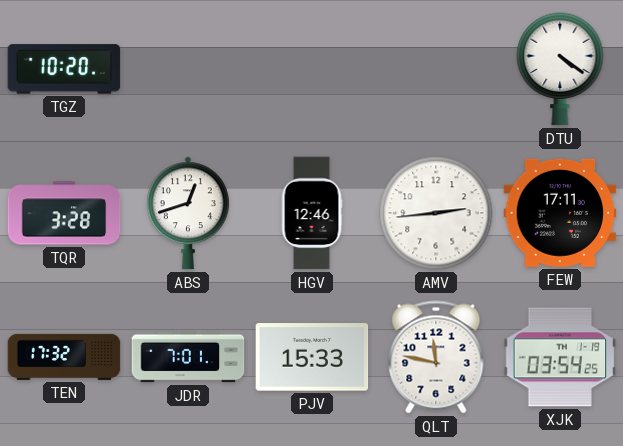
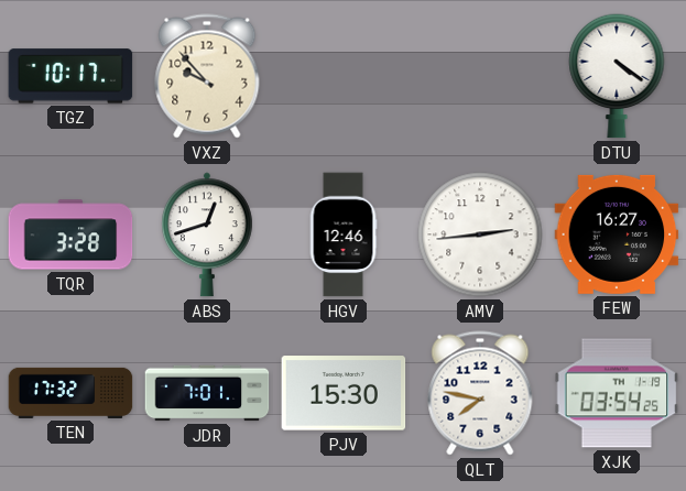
TGZ: 10:20 -> 10:17 (70, 76)
VXZ: none -> 9:53 (207, 76)
FEW: 17:11 -> 16:27 (617, 234)
PJV: 15:33 -> 15:30 (344, 393)
QLT: 11:47 -> 7:47 (480, 393)
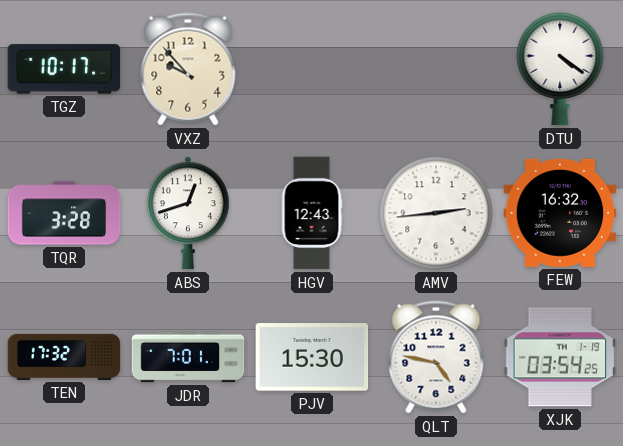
HGV: 12:46 -> 12:43 (312, 213)
FEW: 16:27 -> 16:32 (560, 213)
QLT: 7:47 -> 4:47 (436, 357)
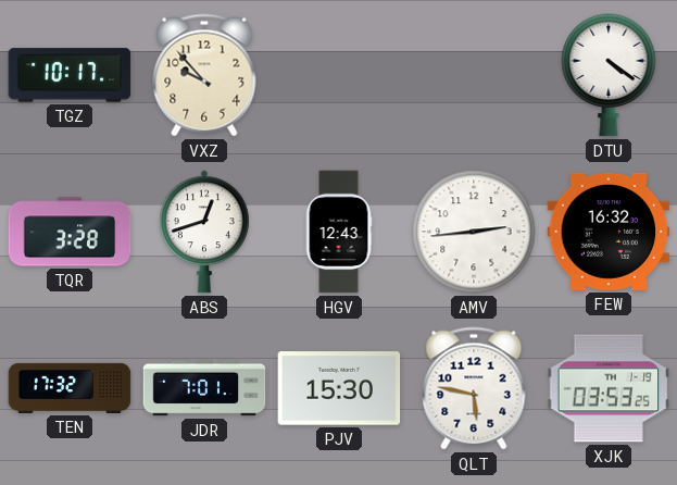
QLT: 4:47 -> 5:47 (474, 388)
XJK: 03:54 -> 03:53 (609, 388)
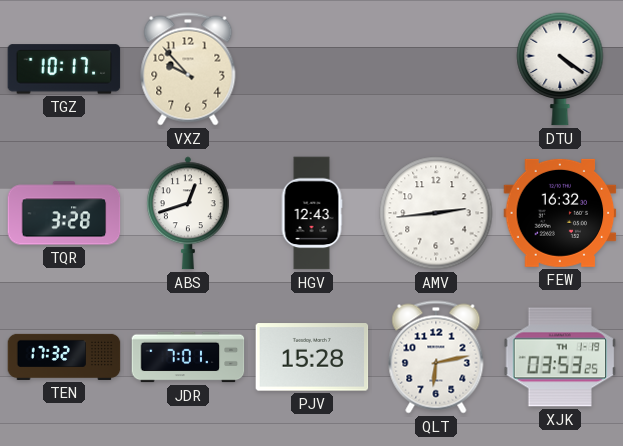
PJV: 15:30 -> 15:28 (312, 357)
QLT: 5:47 -> 6:13 (436, 357)
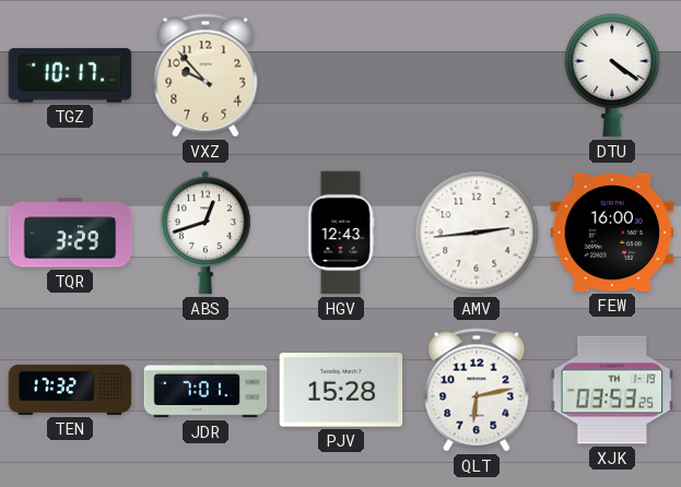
TQR: 3:28 -> 3:29 (70, 233)
FEW: 16:32 -> 16:00 (612, 233)
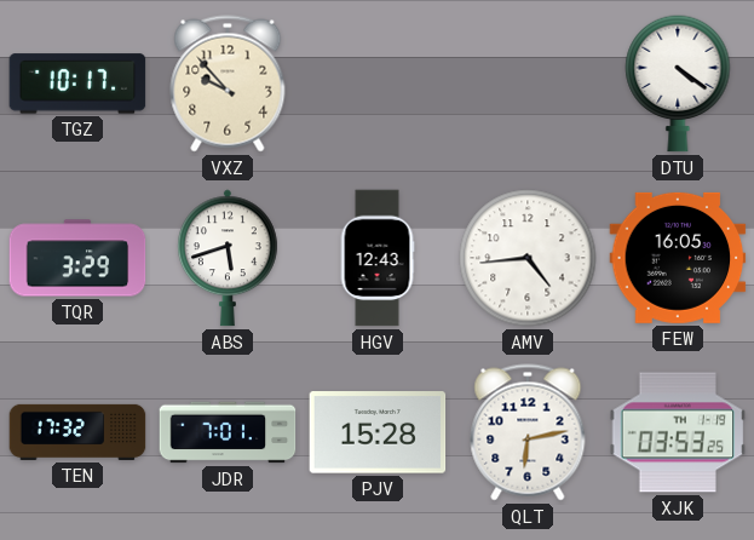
ABS: 12:42 -> 5:42 (228, 258)
AMV: 2:44 -> 4:44 (528, 258)
FEW: 16:00 -> 16:05 (678, 258)
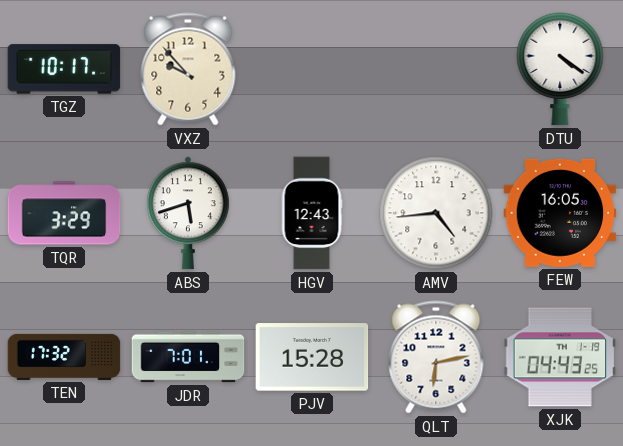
XJK: 03:53 -> 04:43 (560, 357)
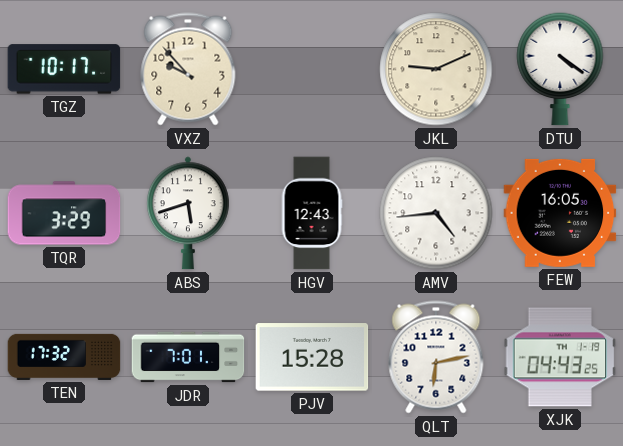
JKL: none -> 9:11 (436, 69)
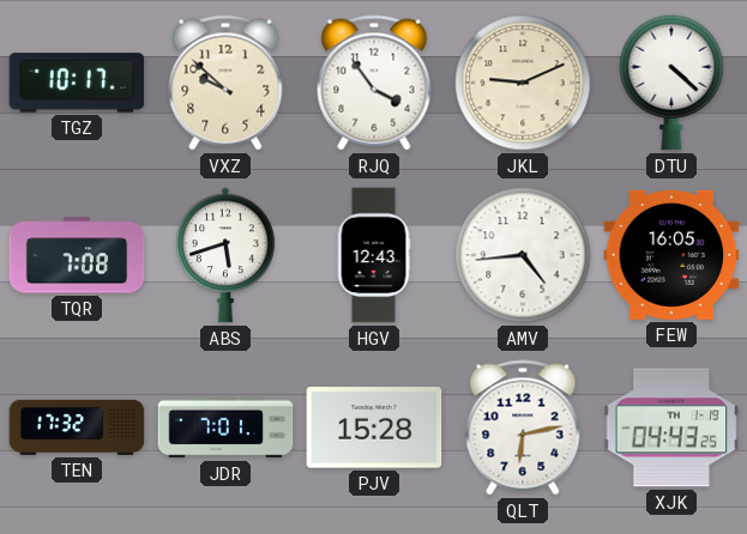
VXZ: 9:53 -> 9:52 (225, 83)
RJQ: none -> 3:54 (374, 83)
DTU: 4:21 -> 4:22 (671, 83)
TQR: 3:29 -> 7:08 (77, 255)
